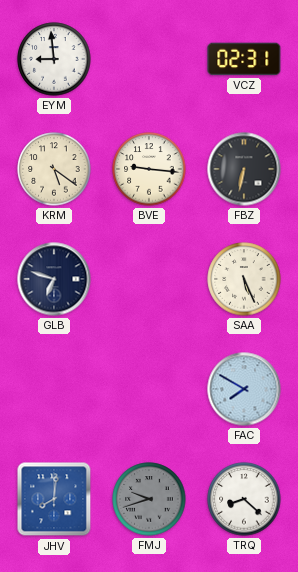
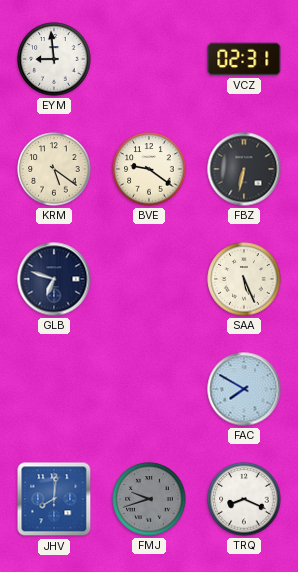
BVE: 9:16 -> 9:21 (149, 169)
TRQ: 8:22 -> 8:19 (244, 499)
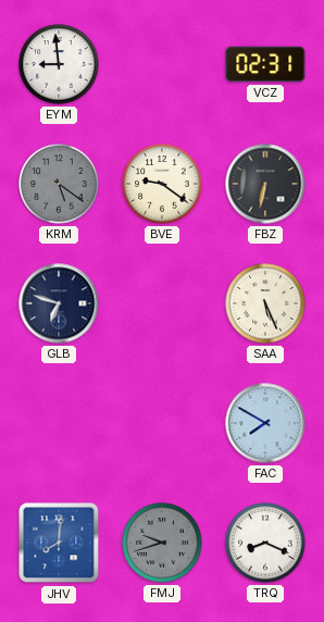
KRM dial: cream -> grey (59, 184)
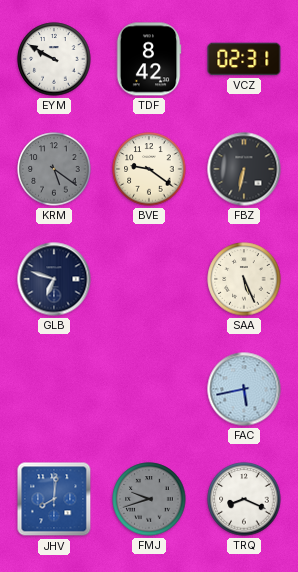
EYM: 8:59 -> 9:50 (54, 59)
TDF: none -> 8:42 (149, 59)
FAC: 7:50 -> 5:43 (244, 389)
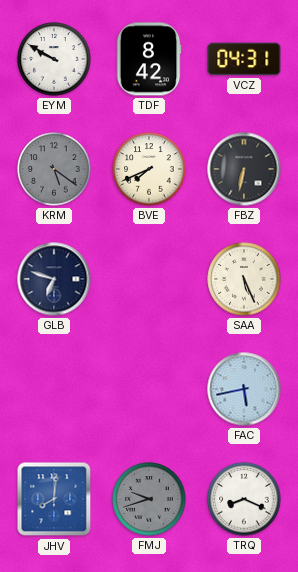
VCZ: 02:31 -> 04:31 (244, 59)
BVE: 9:21 -> 7:41 (149, 169)
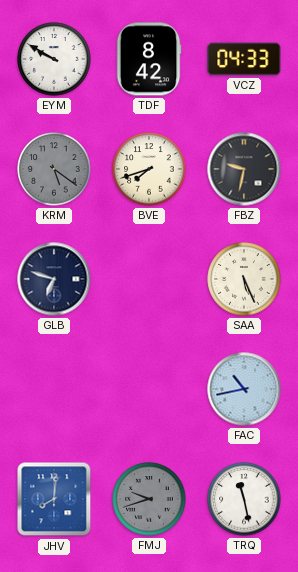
VCZ: 04:31 -> 04:33 (244, 59)
BVE: 7:41 -> 7:42 (149, 169)
FBZ: 6:32 -> 9:32 (244, 169)
FAC: 5:43 -> 10:43 (244, 389)
TRQ: 8:19 -> 11:28 (244, 499)
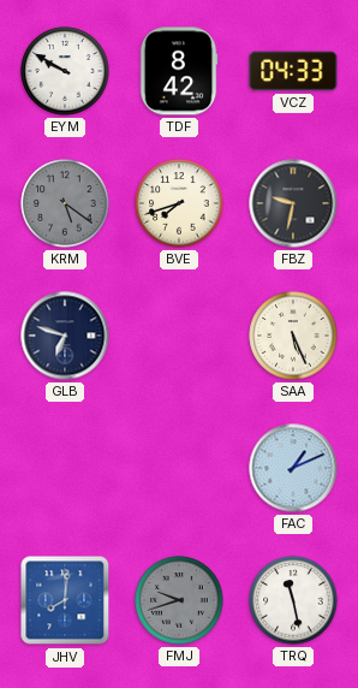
FAC: 10:43 -> 1:11 (293, 468)
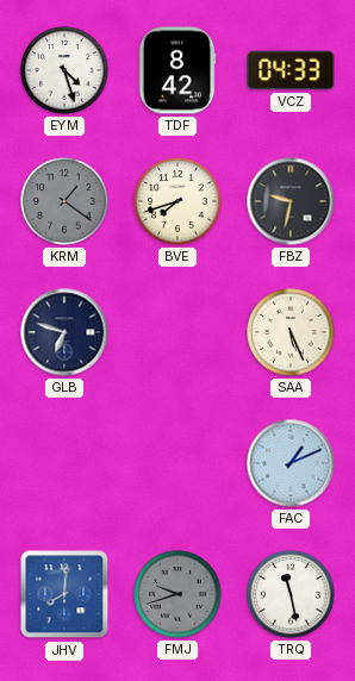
EYM: 9:50 -> 4:27 (64, 70)
KRM: 5:21 -> 1:21 (64, 201)
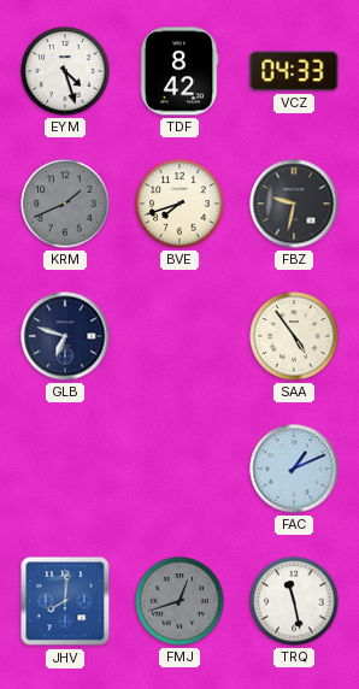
KRM: 1:21 -> 1:41 (65, 204)
SAA: 5:26 -> 4:54 (294, 336)
FMJ: 9:42 -> 12:42 (179, 601)
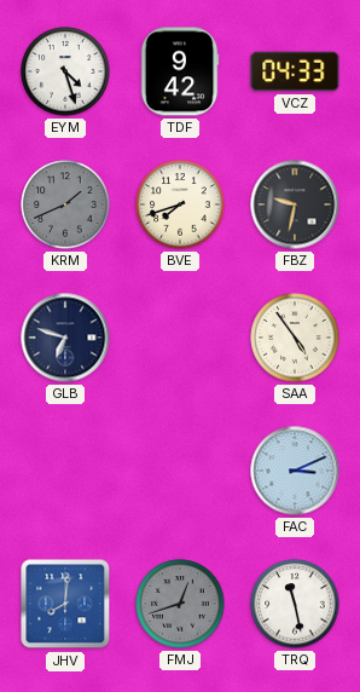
TDF: 8:42 -> 9:42 (180, 71)
FAC: 1:11 -> 3:11 (295, 471)
